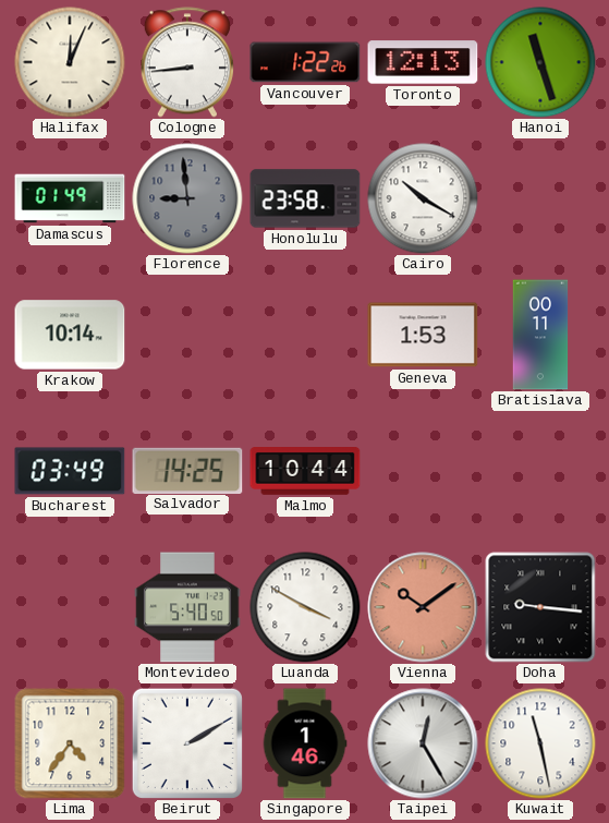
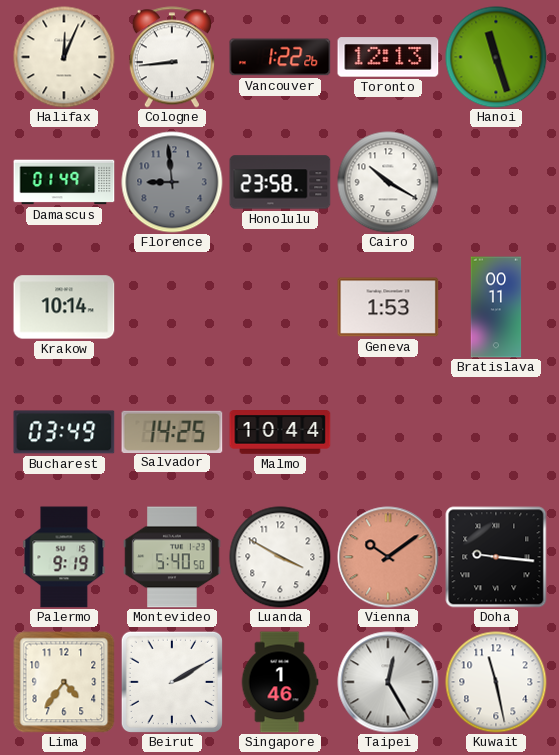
Palermo: none -> 9:19 (64, 557)
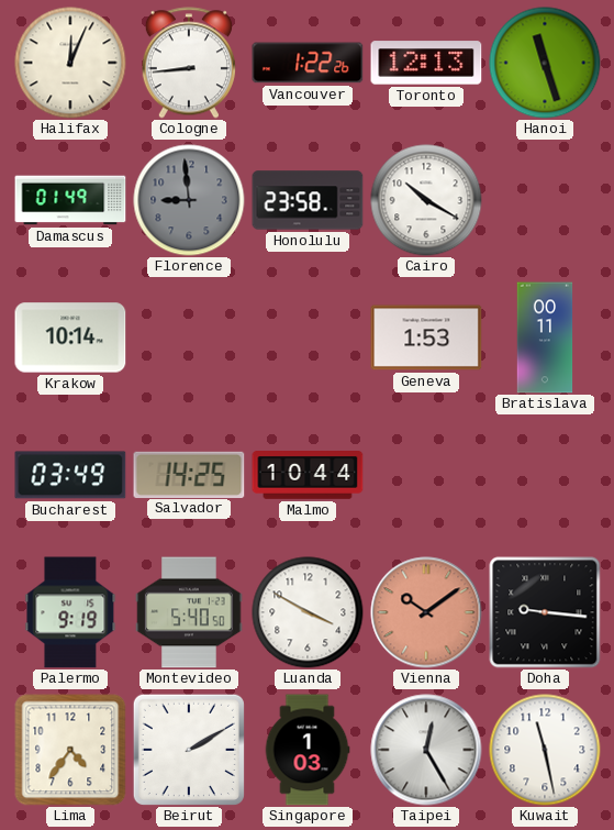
Singapore: 1:46 -> 1:03 (308, 750)
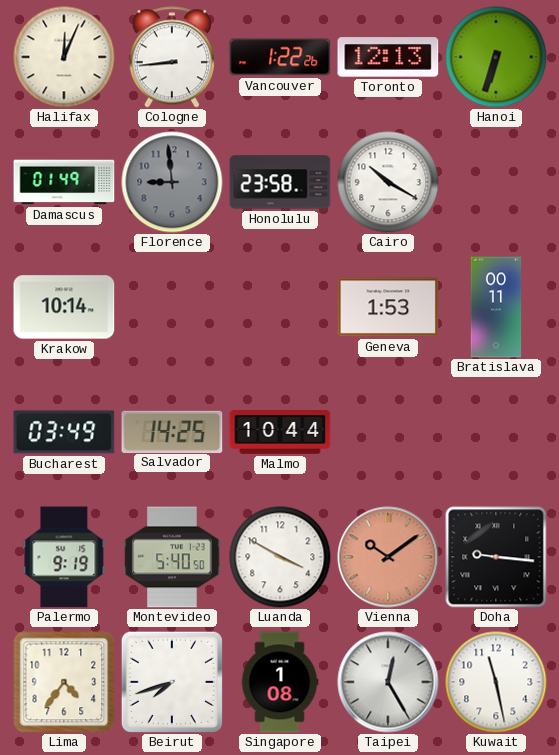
Hanoi: 11:27 -> 6:33 (496, 57)
Beirut: 2:10 -> 7:42 (172, 682)
Singapore: 1:03 -> 1:08 (280, 682)
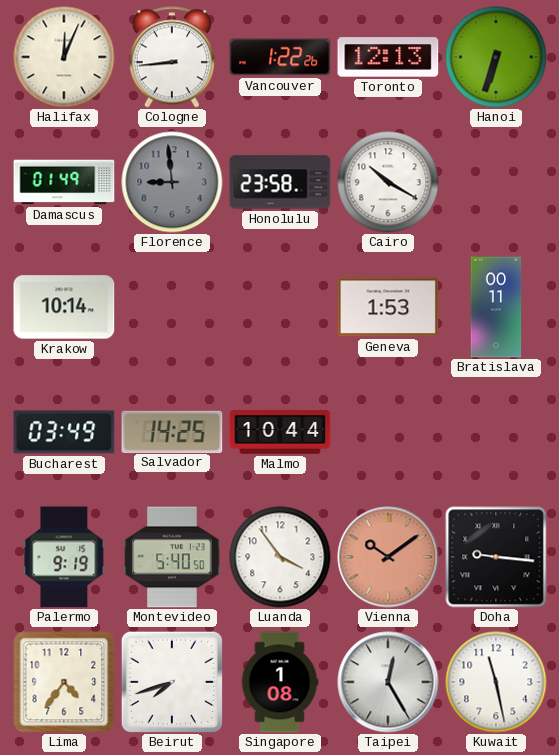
Luanda: 3:50 -> 3:54 (280, 557)
